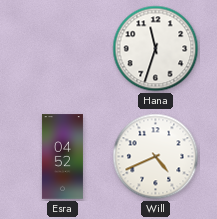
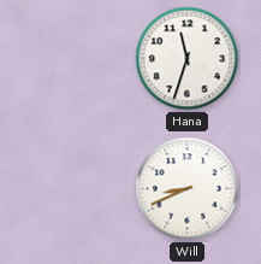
Esra: 04:52 -> none (62, 157)
Will: 4:41 -> 8:41 (188, 189)
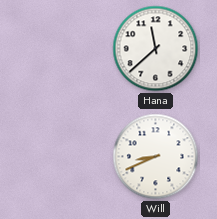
Hana: 11:33 -> 11:38 (156, 49)
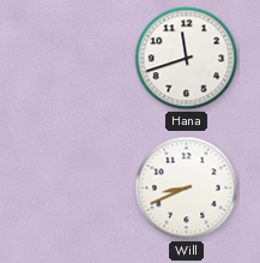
Hana: 11:38 -> 11:42 (187, 59)
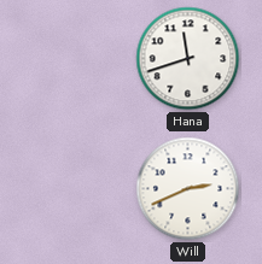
Will: 8:41 -> 2:41 (188, 189)
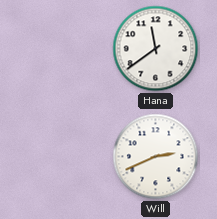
Hana: 11:42 -> 11:39 (156, 49)
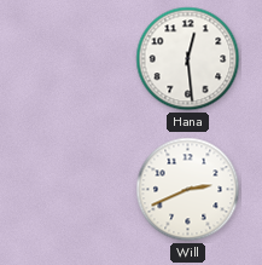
Hana: 11:39 -> 12:29 (188, 59)
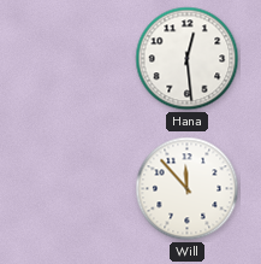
Will: 2:41 -> 11:53 (188, 189)
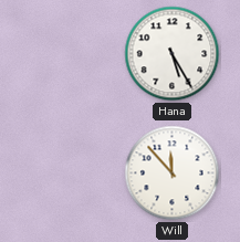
Hana: 12:29 -> 5:25 (173, 54)
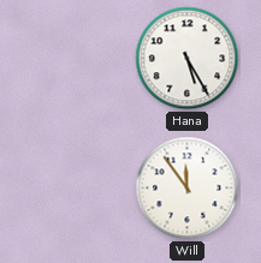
Will: 11:53 -> 11:54 (188, 189)
